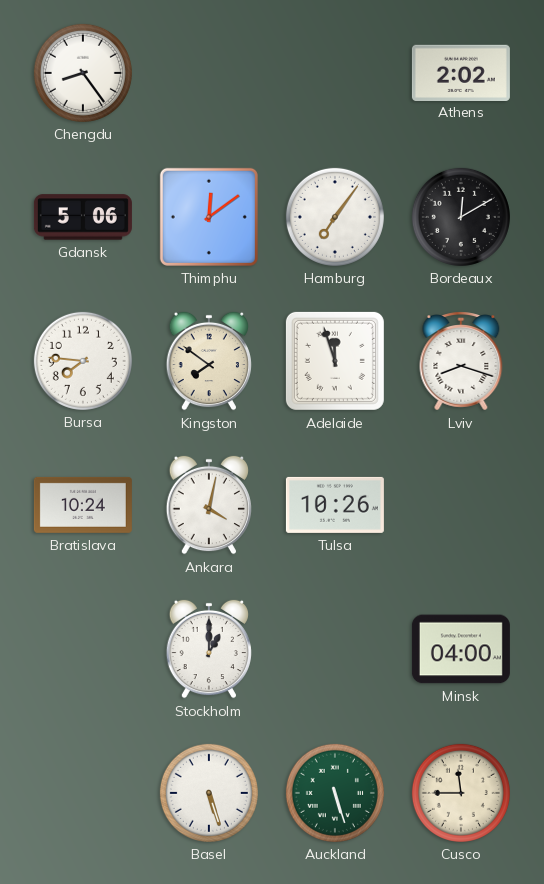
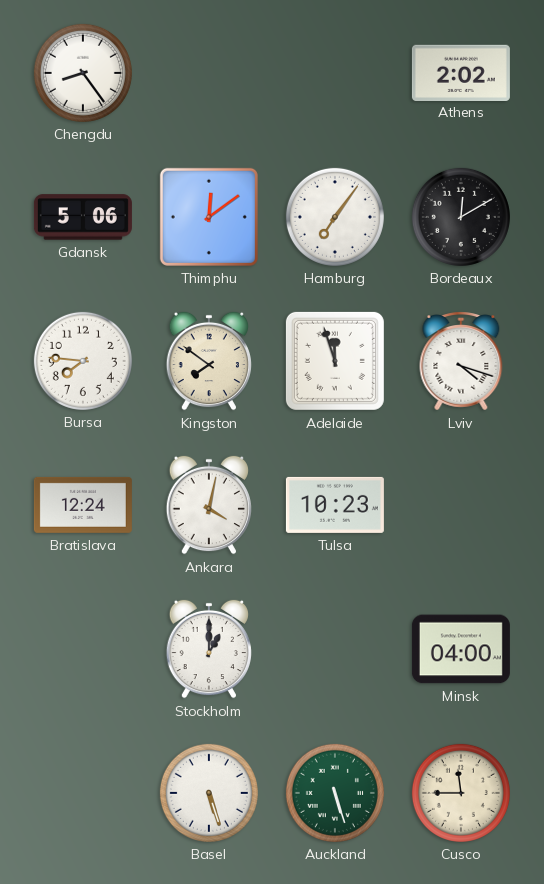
Lviv: 8:18 -> 4:18 (461, 361)
Bratislava: 10:24 -> 12:24 (83, 505)
Tulsa: 10:26 -> 10:23 (335, 505)
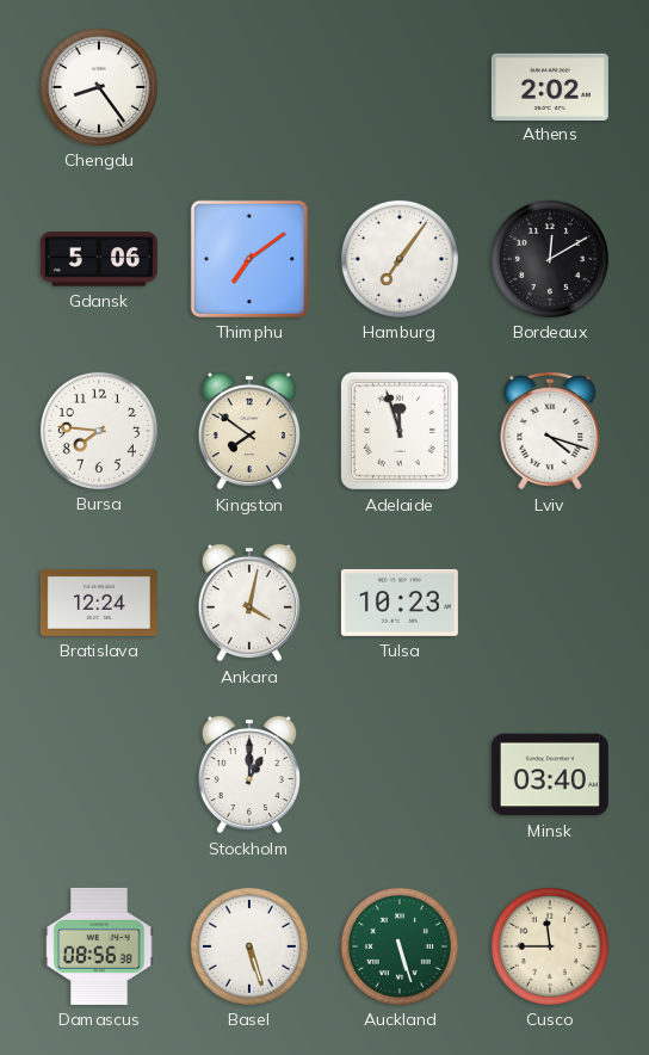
Thimphu: 12:09 -> 7:09 (249, 259)
Minsk: 04:00 -> 03:40 (550, 775)
Damascus: none -> 08:56 (99, 946)
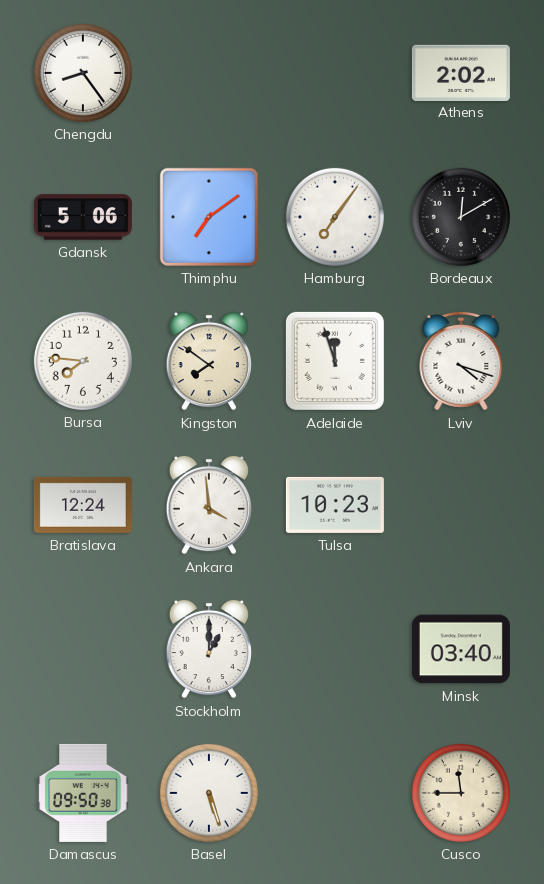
Ankara: 4:02 -> 3:59 (209, 505)
Damascus: 08:56 -> 09:50 (83, 793)
Auckland: 5:27 -> none (400, 946)
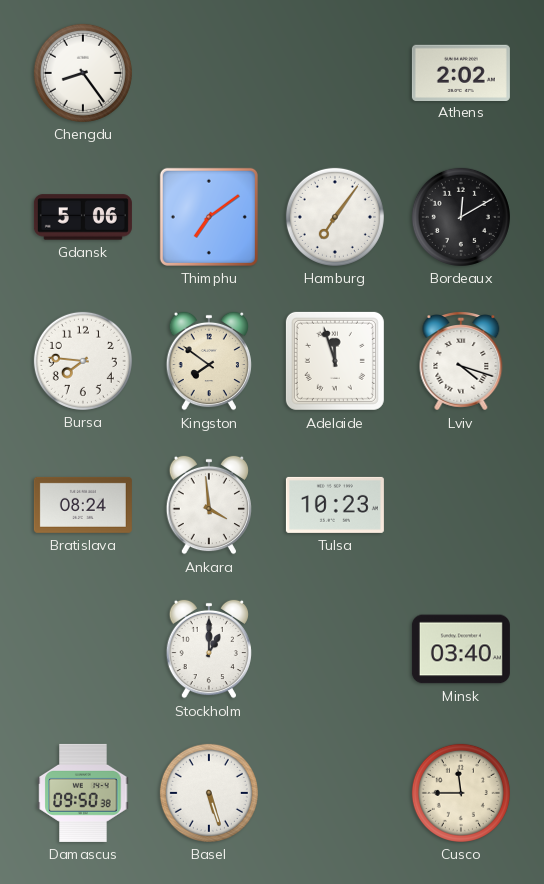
Bratislava: 12:24 -> 08:24 (83, 505)
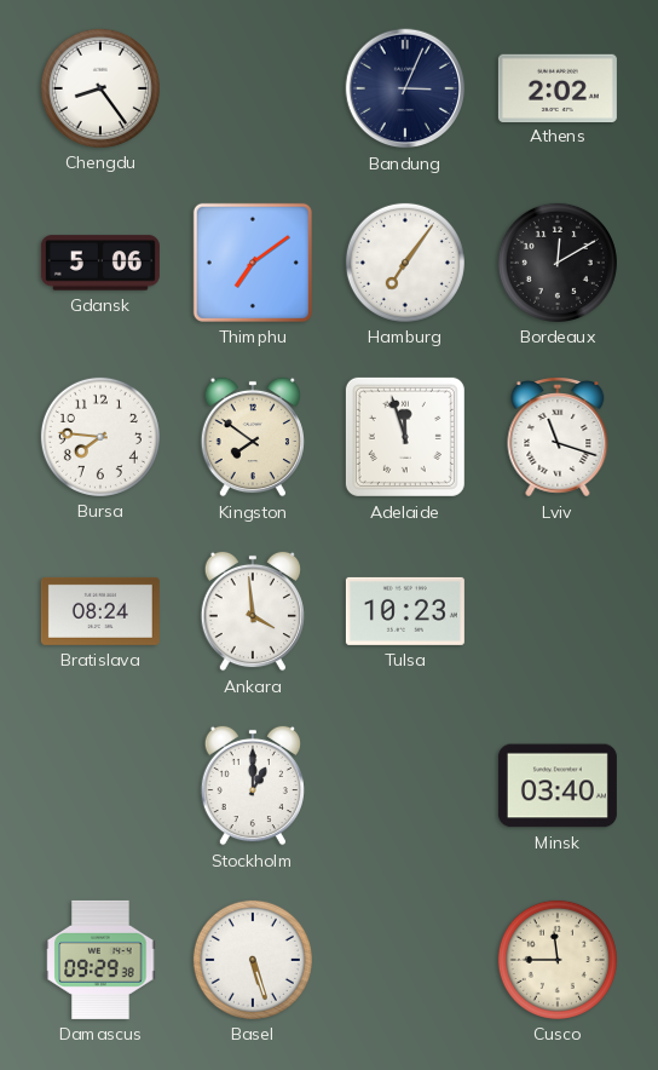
Bandung: none -> 3:04 (405, 88)
Lviv: 4:18 -> 11:18 (558, 437)
Damascus: 09:50 -> 09:29 (100, 960)
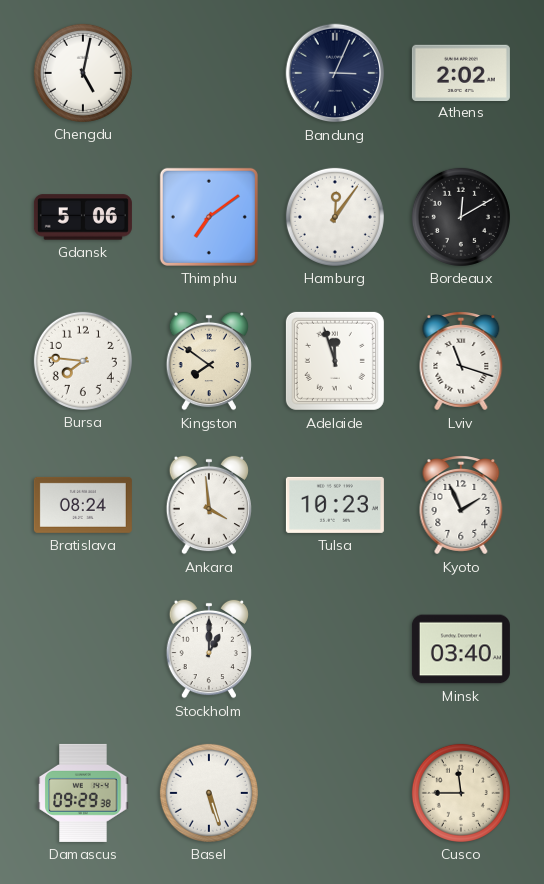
Chengdu: 8:24 -> 5:02 (83, 73)
Hamburg: 7:06 -> 12:06 (335, 217)
Kyoto: none -> 1:56 (461, 505)
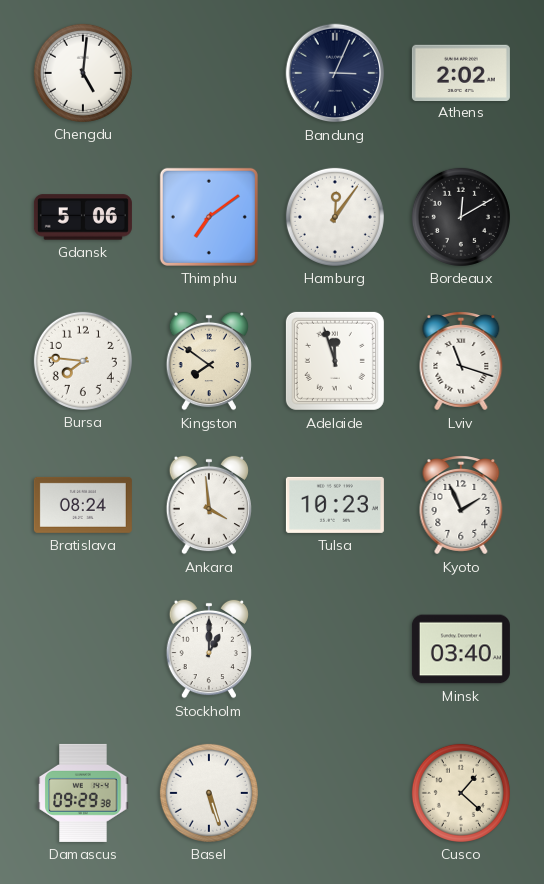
Chengdu: 5:02 -> 5:01 (83, 73)
Cusco: 11:45 -> 1:22 (461, 793)
